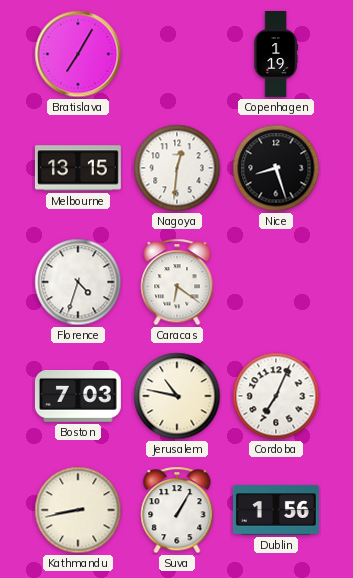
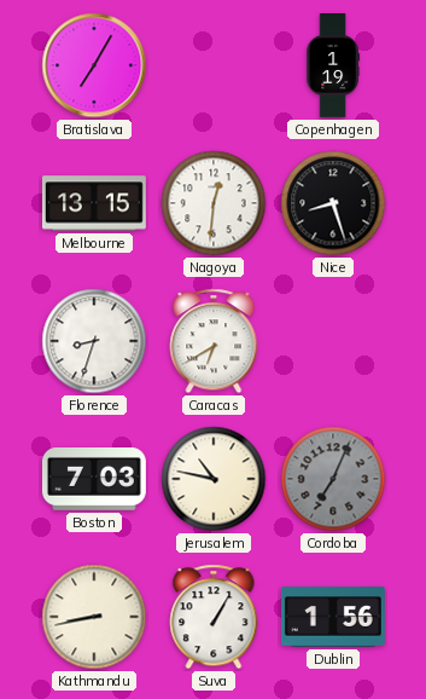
Florence: 4:33 -> 8:33 (94, 341)
Caracas: 6:21 -> 6:40 (214, 341)
Cordoba dial: white -> grey (333, 479)
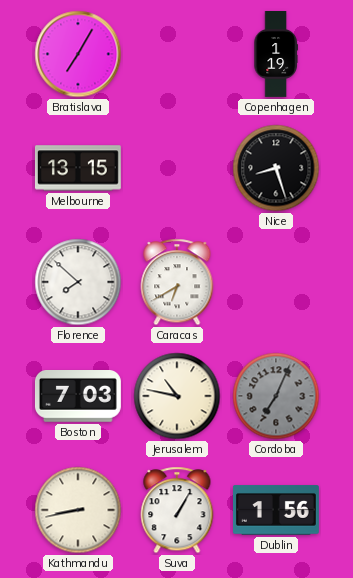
Nagoya: 12:31 -> none (214, 203)
Florence: 8:33 -> 7:52 (78, 282)
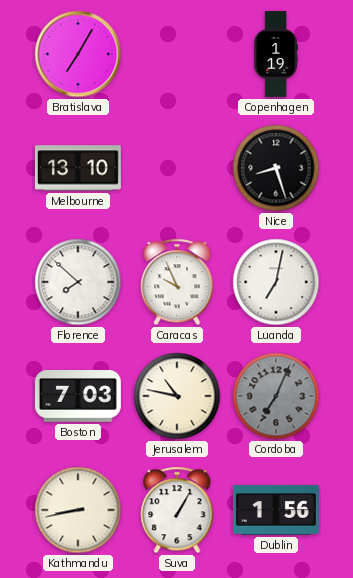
Melbourne: 13:15 -> 13:10 (78, 168)
Caracas: 6:40 -> 9:56 (177, 282)
Luanda: none -> 7:02 (276, 282)
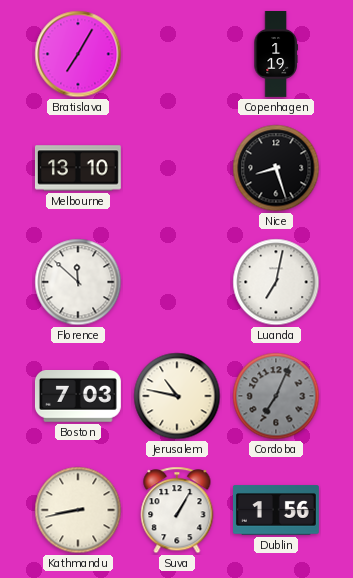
Florence: 7:52 -> 11:52 (78, 282)
Caracas: 9:56 -> none (177, 282)
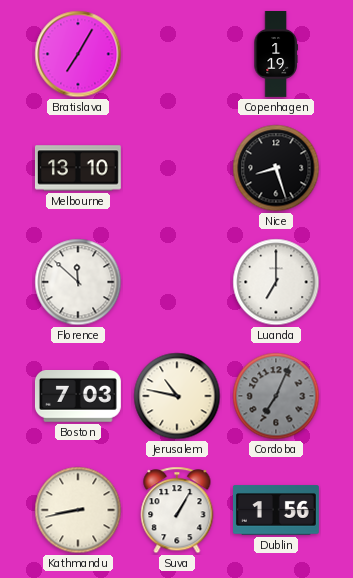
Luanda: 7:02 -> 7:00 (276, 282)
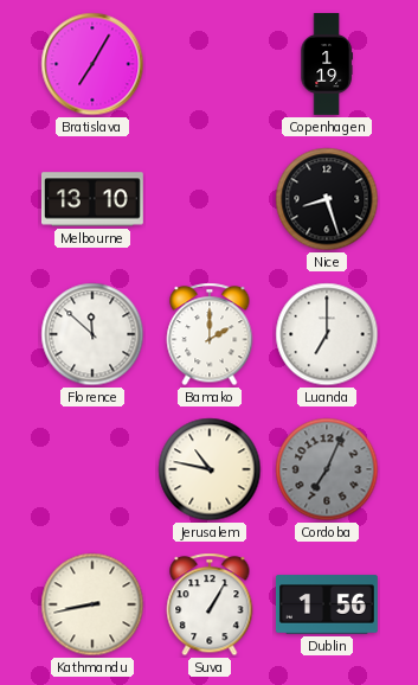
Bamako: none -> 2:00 (210, 334)
Boston: 7:03 -> none (78, 397)
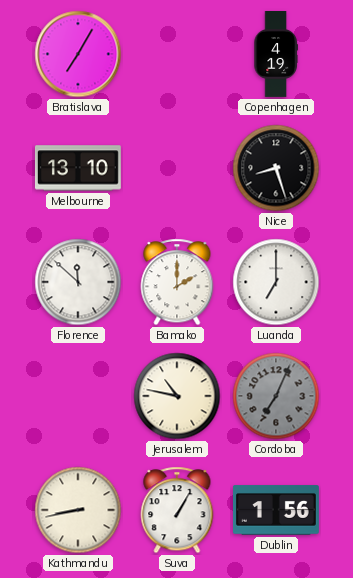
Copenhagen: 1:19 -> 4:19 (276, 55)
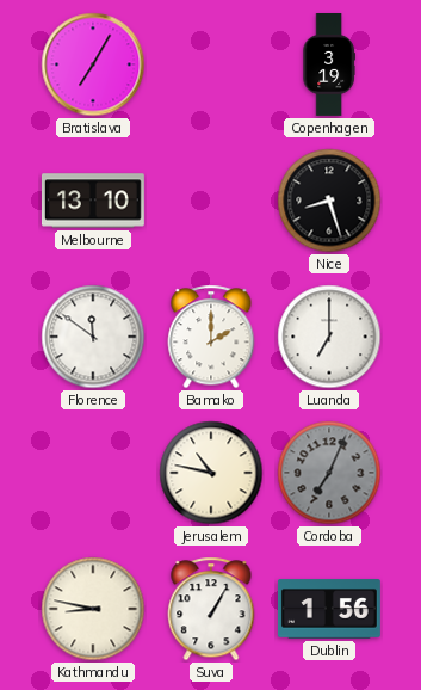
Copenhagen: 4:19 -> 3:19 (329, 66)
Florence: 11:52 -> 11:51 (93, 337)
Kathmandu: 8:43 -> 8:47 (93, 609)
